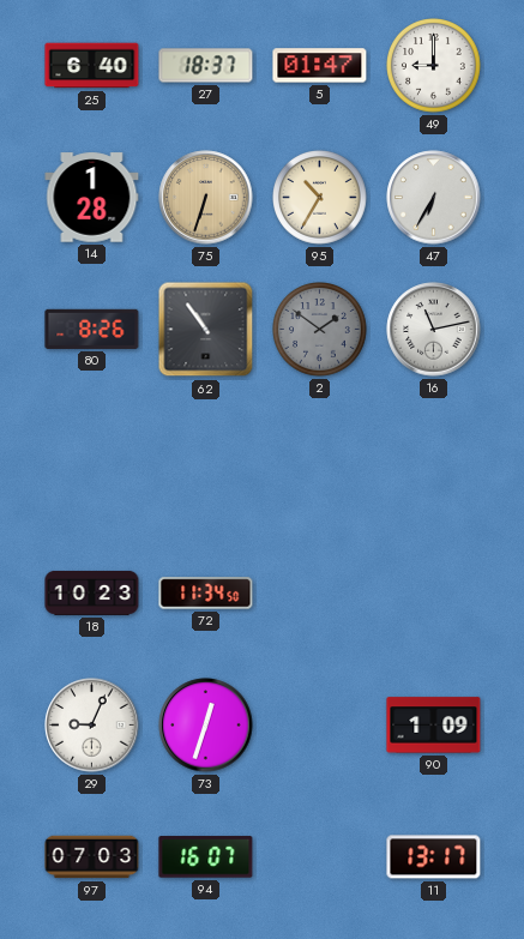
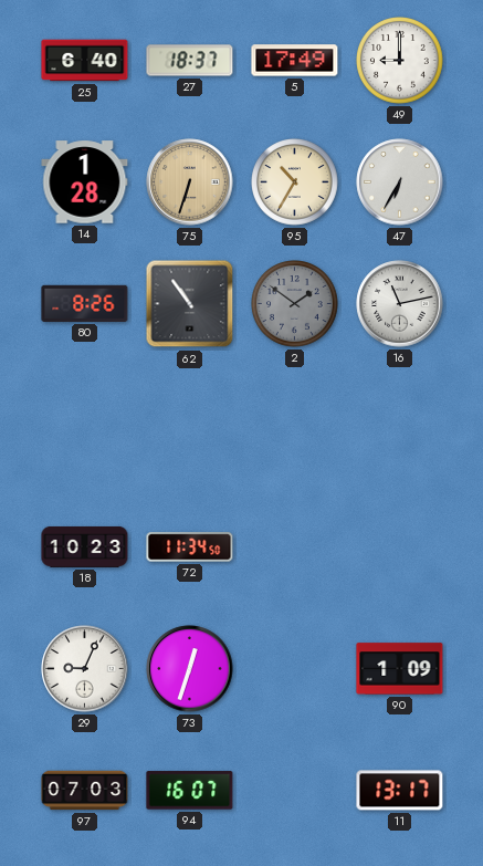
5: 01:47 -> 17:49 (295, 61)
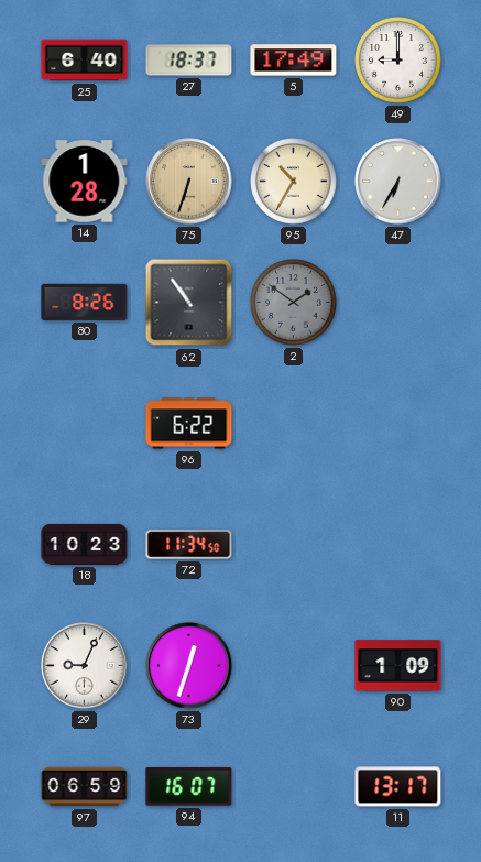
16: 11:13 -> none (400, 304)
96: none -> 6:22 (189, 424)
97: 07:03 -> 06:59 (85, 787)
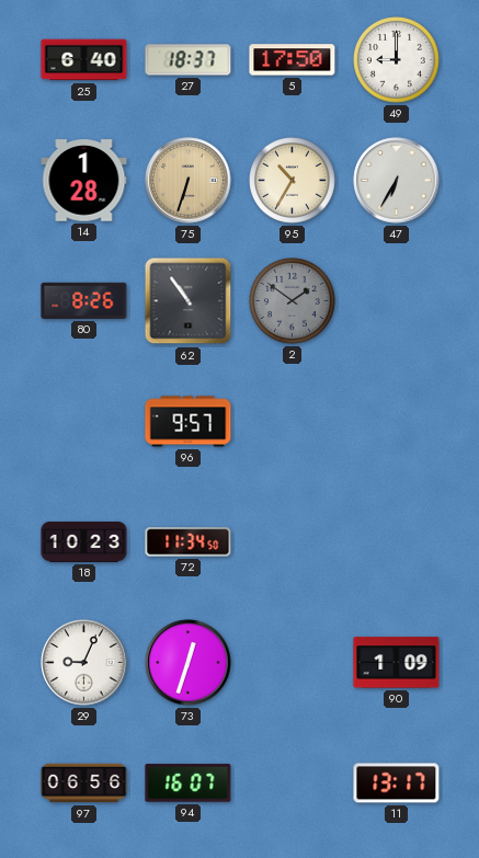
5: 17:49 -> 17:50 (293, 60)
96: 6:22 -> 9:57 (189, 422)
97: 06:59 -> 06:56 (84, 783)
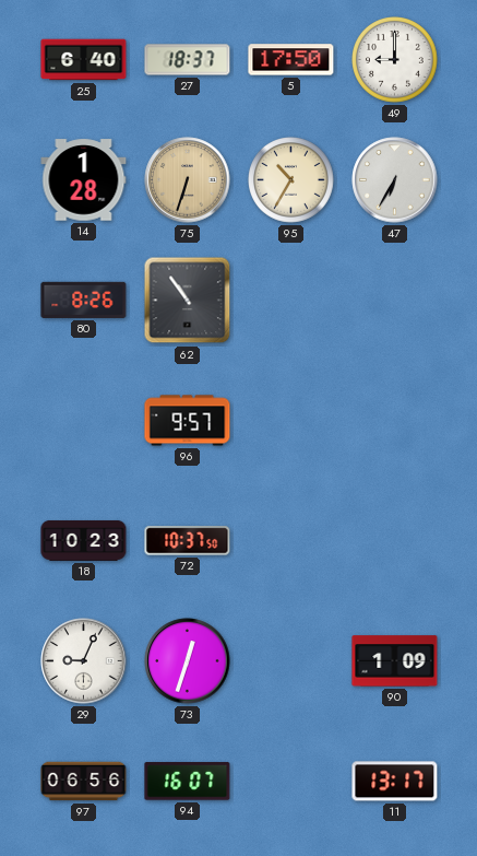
2: 1:51 -> none (293, 301)
72: 11:34 -> 10:37 (188, 541)
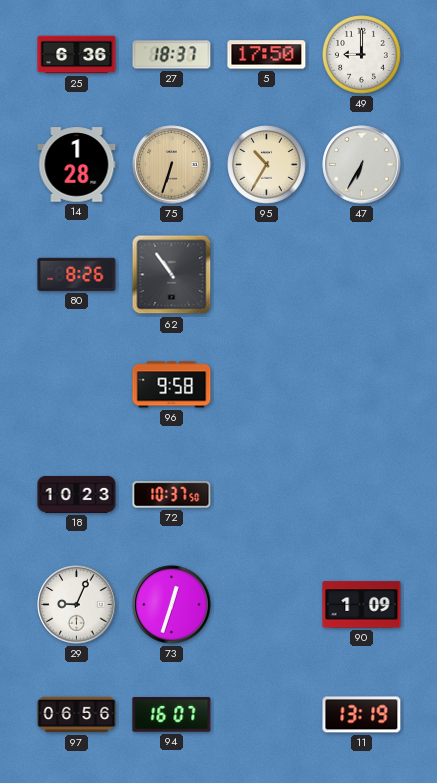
25: 6:40 -> 6:36 (77, 55)
96: 9:57 -> 9:58 (172, 385)
11: 13:17 -> 13:19 (362, 715)
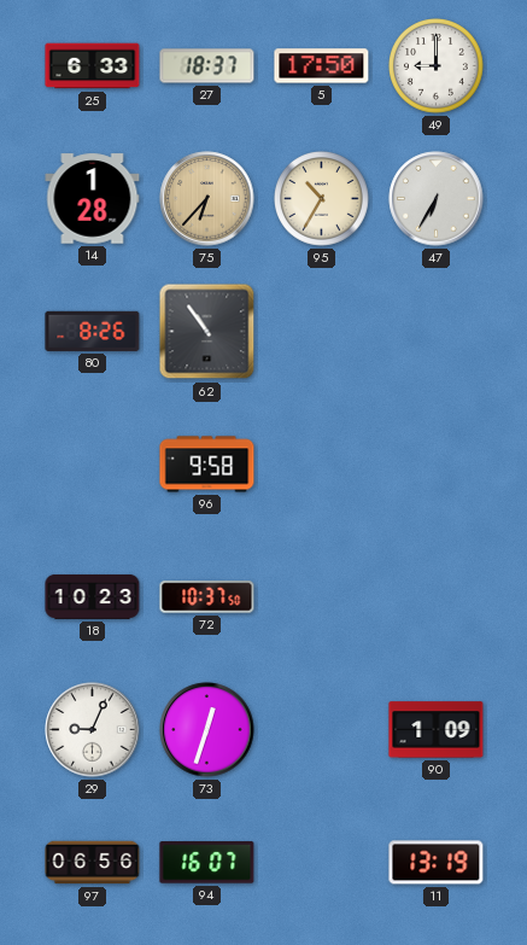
25: 6:36 -> 6:33 (93, 66)
75: 6:33 -> 6:37 (207, 199)
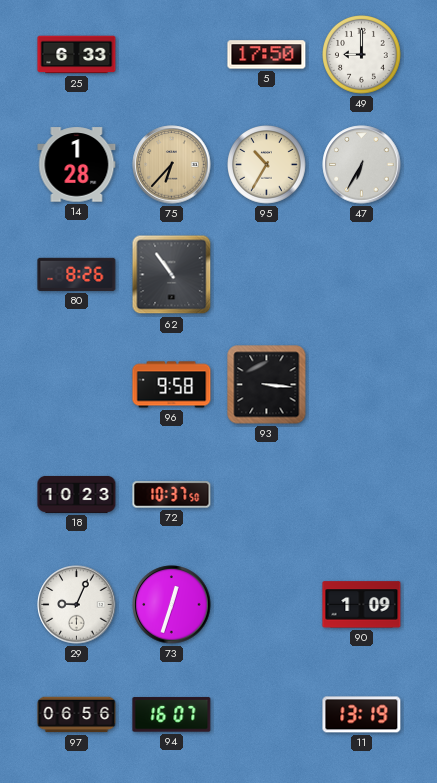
27: 18:37 -> none (207, 66)
93: none -> 3:16 (267, 385)
